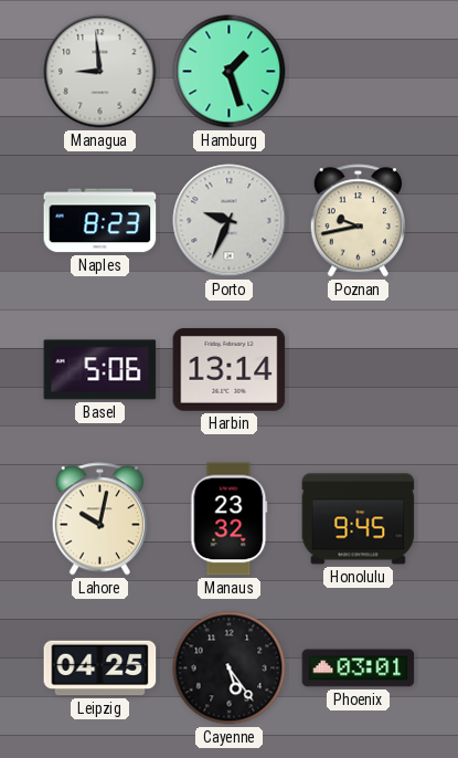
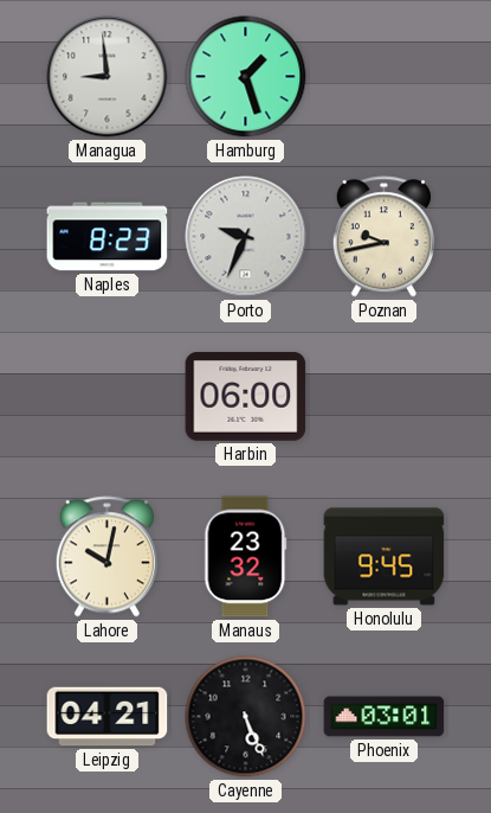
Basel: 5:06 -> none (100, 370)
Harbin: 13:14 -> 06:00 (246, 396)
Leipzig: 04:25 -> 04:21 (108, 717)
Cayenne: 5:24 -> 5:26 (246, 717)
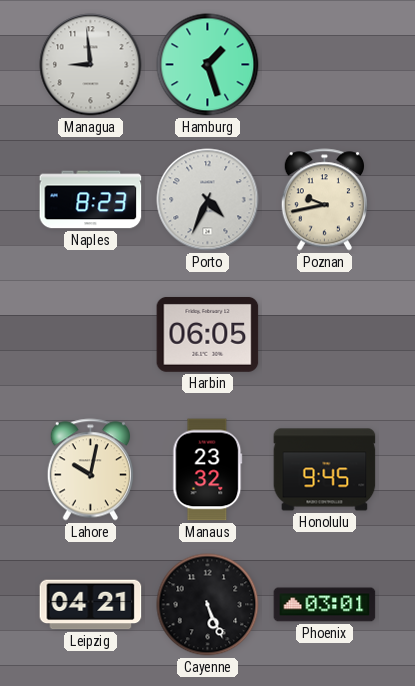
Porto: 9:34 -> 4:34 (208, 200)
Harbin: 06:00 -> 06:05 (208, 334)
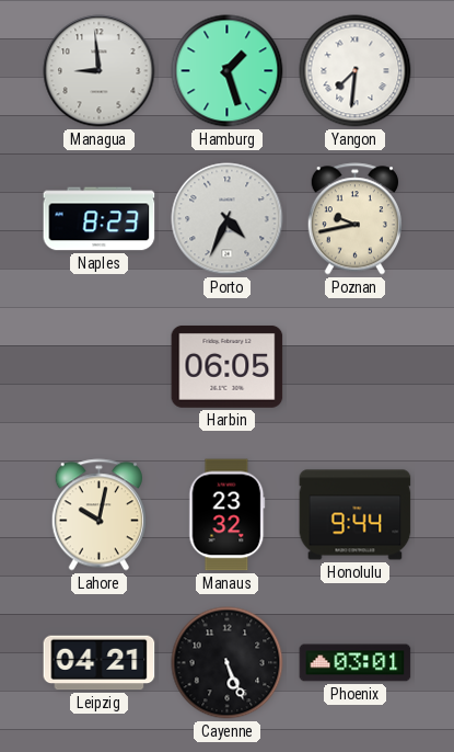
Yangon: none -> 7:31 (356, 71)
Honolulu: 9:45 -> 9:44 (356, 515)
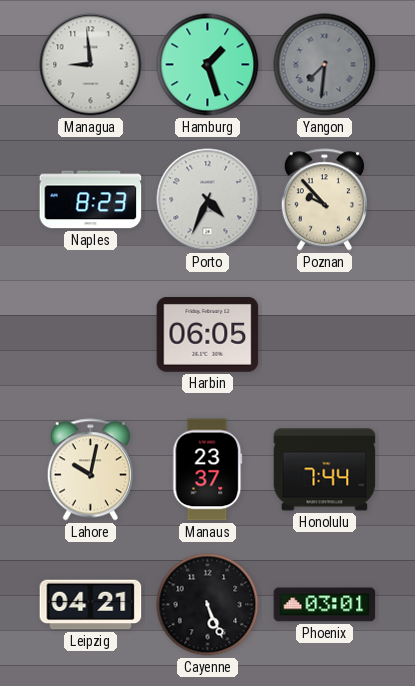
Yangon dial: white -> grey (325, 65)
Poznan: 9:43 -> 9:53 (324, 200)
Manaus: 23:32 -> 23:37 (208, 470)
Honolulu: 9:44 -> 7:44 (325, 470)
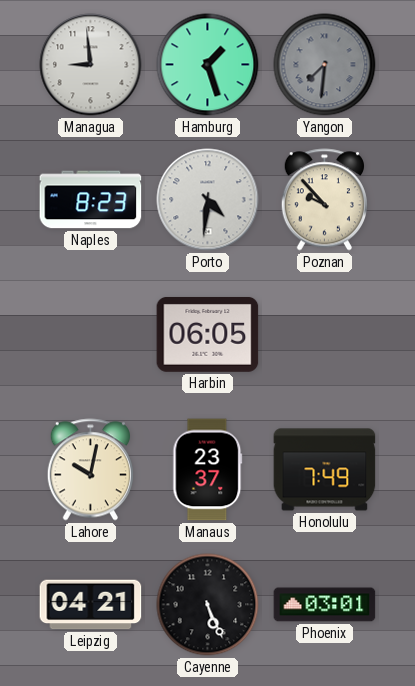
Porto: 4:34 -> 4:31 (208, 200)
Honolulu: 7:44 -> 7:49 (325, 470)
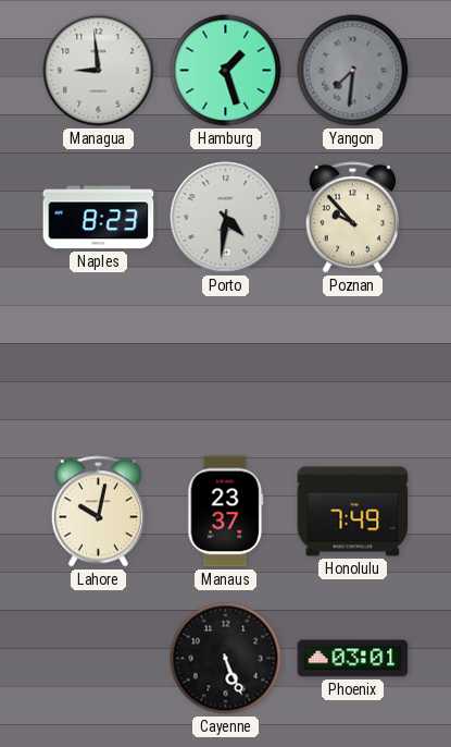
Harbin: 06:05 -> none (208, 334)
Leipzig: 04:21 -> none (91, 605)
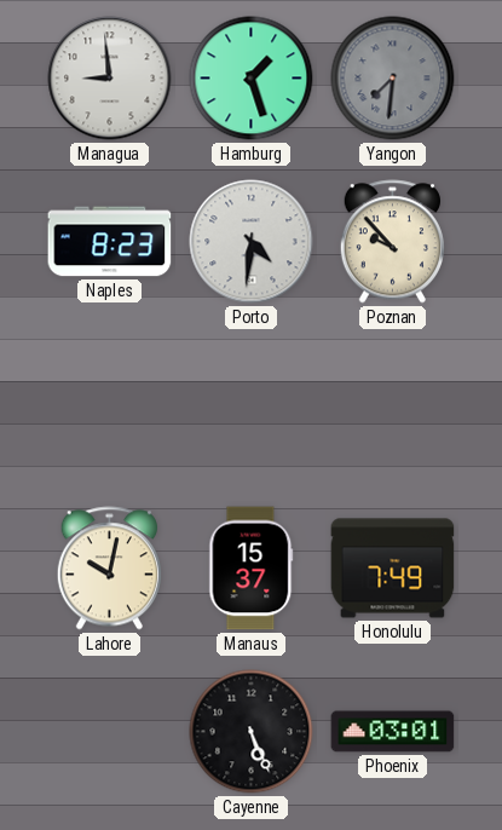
Manaus: 23:37 -> 15:37 (252, 569)
